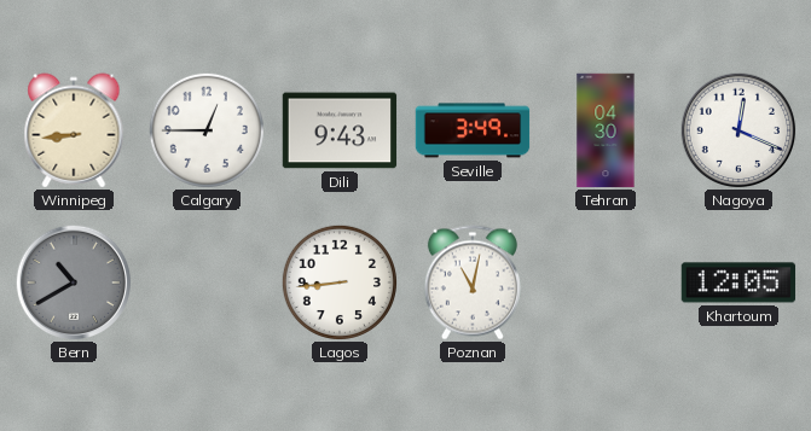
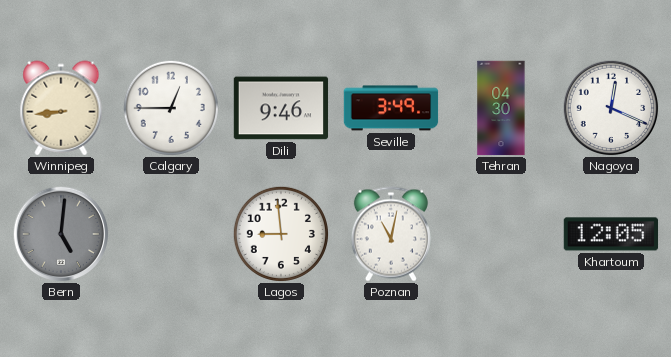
Dili: 9:43 -> 9:46 (281, 108)
Bern: 10:40 -> 5:01 (61, 234)
Lagos: 8:44 -> 8:59 (281, 234)
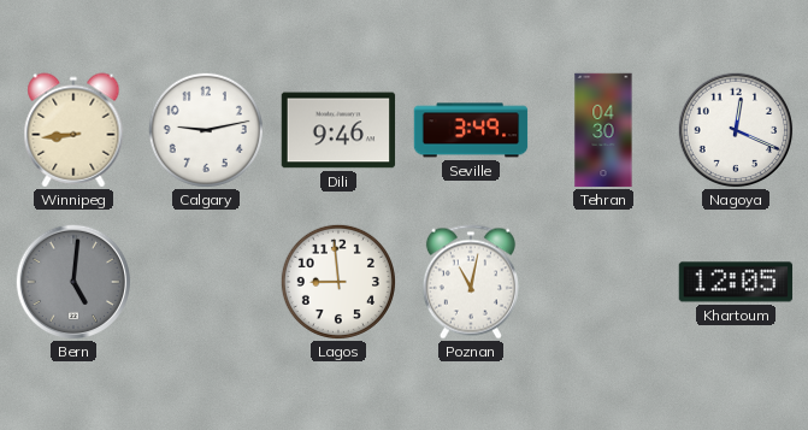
Calgary: 12:45 -> 9:13 (206, 130)
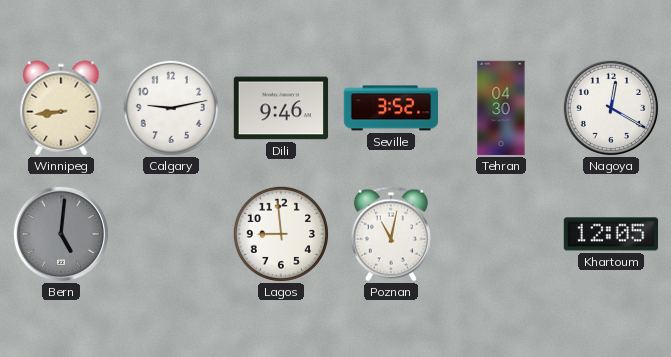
Seville: 3:49 -> 3:52 (391, 108)
Nagoya: 12:19 -> 12:20 (611, 108)
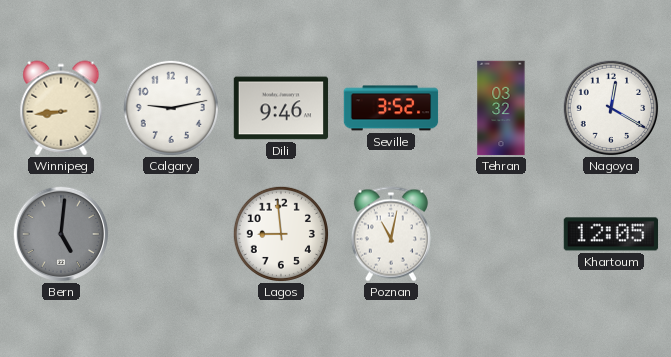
Tehran: 04:30 -> 03:32 (501, 108)
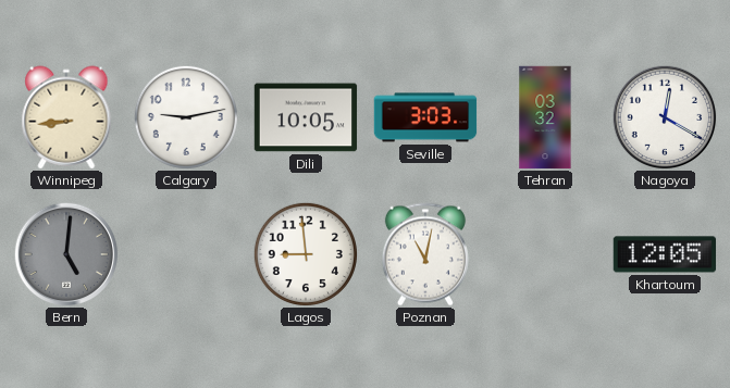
Dili: 9:46 -> 10:05 (306, 117)
Seville: 3:52 -> 3:03 (425, 117)
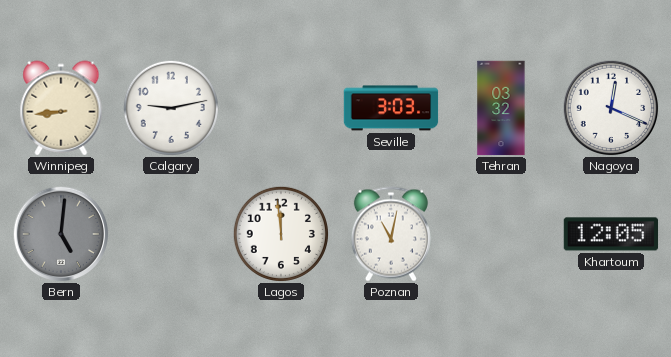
Dili: 10:05 -> none (306, 117)
Nagoya: 12:20 -> 12:19 (611, 108)
Lagos: 8:59 -> 11:59 (281, 234)
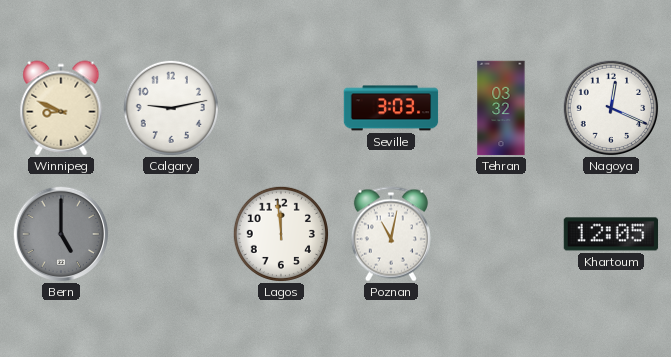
Winnipeg: 8:44 -> 8:49 (61, 108)
Bern: 5:01 -> 5:00 (61, 234)
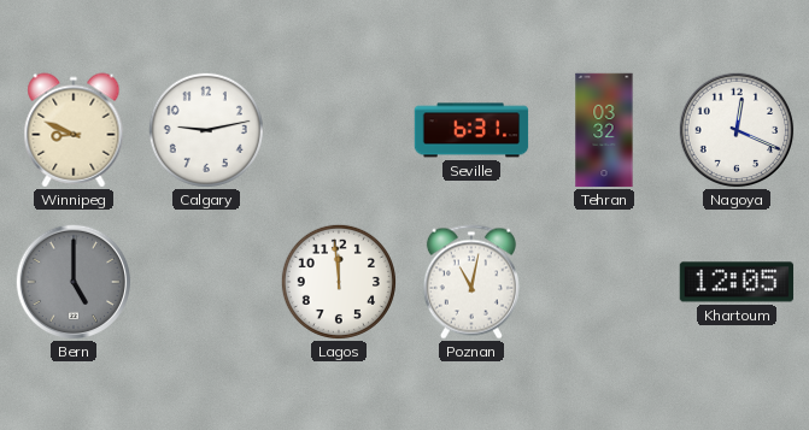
Seville: 3:03 -> 6:31 (471, 130)
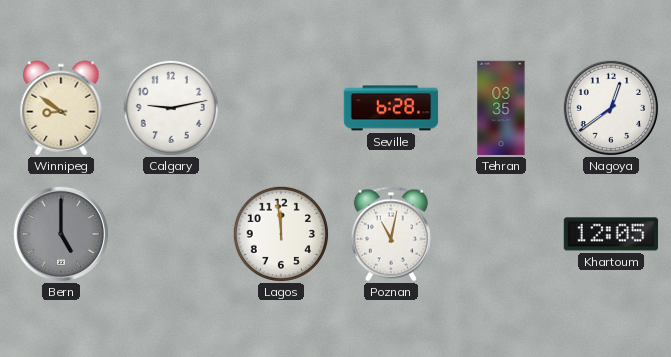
Winnipeg: 8:49 -> 8:51 (61, 108)
Seville: 6:31 -> 6:28 (391, 108)
Tehran: 03:32 -> 03:35 (501, 108)
Nagoya: 12:19 -> 12:39 (611, 108)
